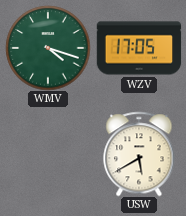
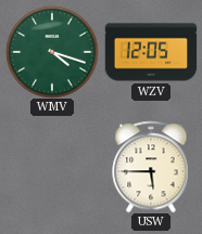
WZV: 17:05 -> 12:05 (151, 52)
USW: 5:40 -> 5:45 (151, 167)
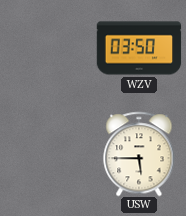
WMV: 4:18 -> none (52, 52)
WZV: 12:05 -> 03:50 (139, 48)
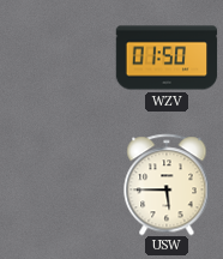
WZV: 03:50 -> 01:50 (167, 58)
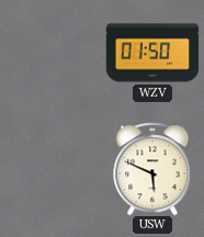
USW: 5:45 -> 5:49 (152, 169)
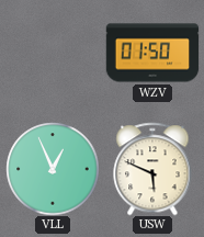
VLL: none -> 12:56 (53, 169)
